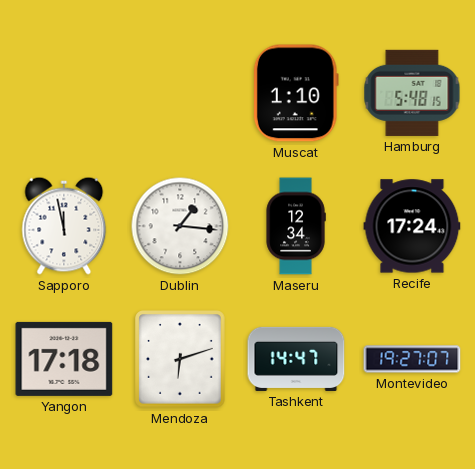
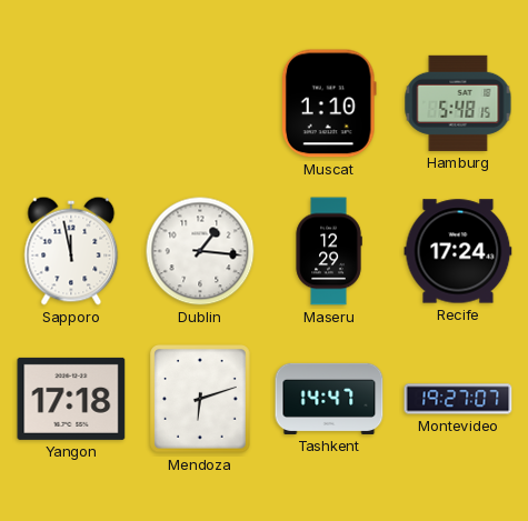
Maseru: 12:34 -> 12:29 (329, 251)
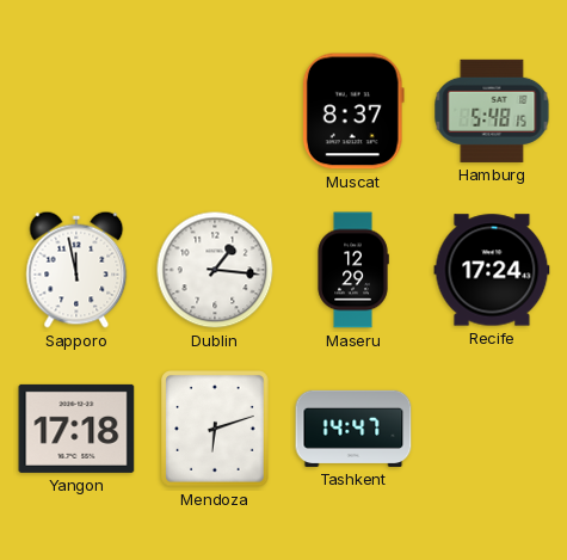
Muscat: 1:10 -> 8:37 (353, 111)
Montevideo: 19:27 -> none (458, 399)
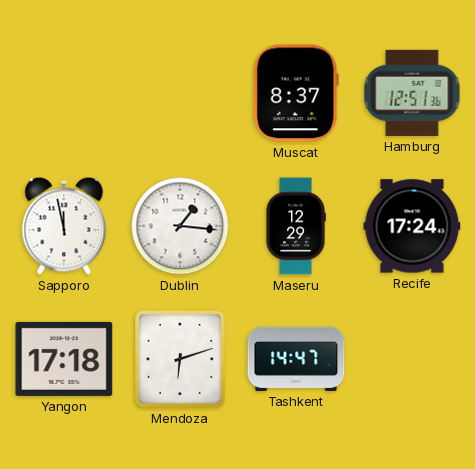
Hamburg: 5:48 -> 12:51 (412, 93)
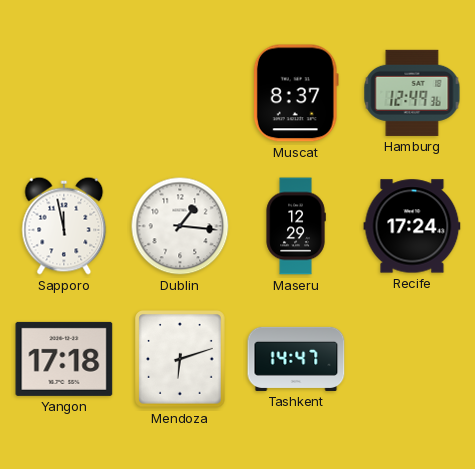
Hamburg: 12:51 -> 12:49 (412, 93)
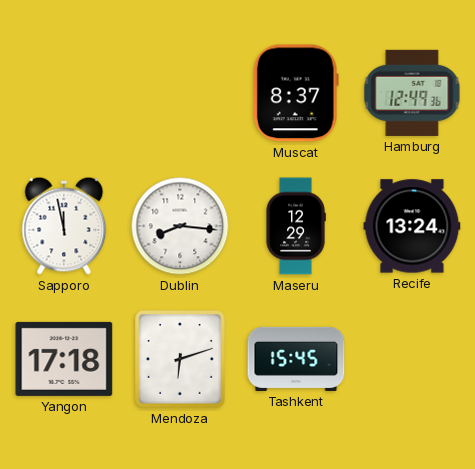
Dublin: 1:16 -> 8:16 (180, 226)
Recife: 17:24 -> 13:24 (412, 226)
Tashkent: 14:47 -> 15:45 (296, 359)
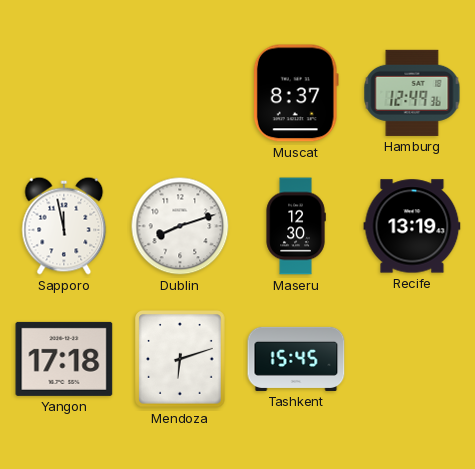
Dublin: 8:16 -> 8:12 (180, 226)
Maseru: 12:29 -> 12:30 (296, 226)
Recife: 13:24 -> 13:19 (412, 226)
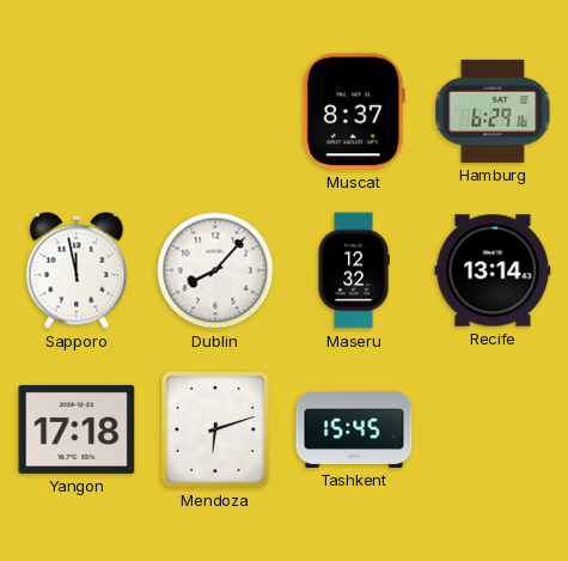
Hamburg: 12:49 -> 6:29 (493, 111)
Dublin: 8:12 -> 8:07 (215, 270)
Maseru: 12:30 -> 12:32 (354, 270)
Recife: 13:19 -> 13:14 (493, 270)
